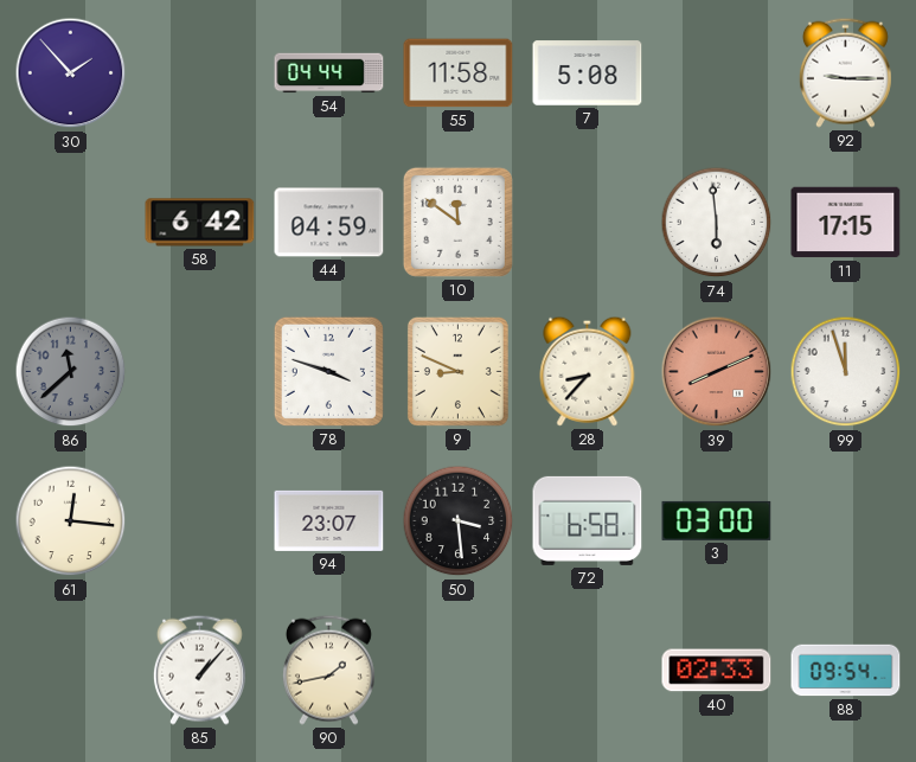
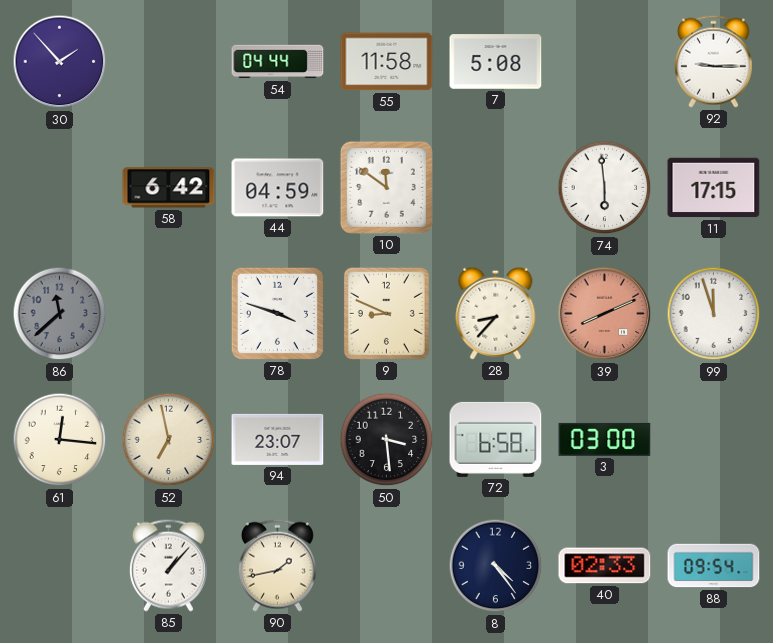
52: none -> 6:58 (169, 440)
8: none -> 4:24 (496, 566)
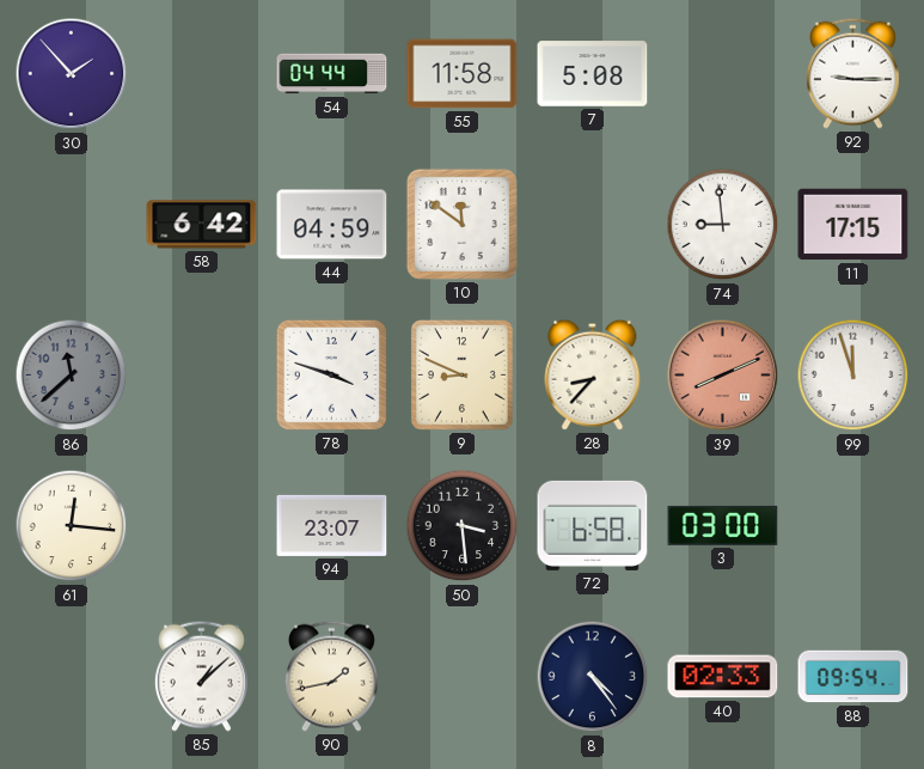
74: 5:59 -> 8:59 (723, 225)
52: 6:58 -> none (169, 440)
85: 1:07 -> 1:08 (201, 676)
